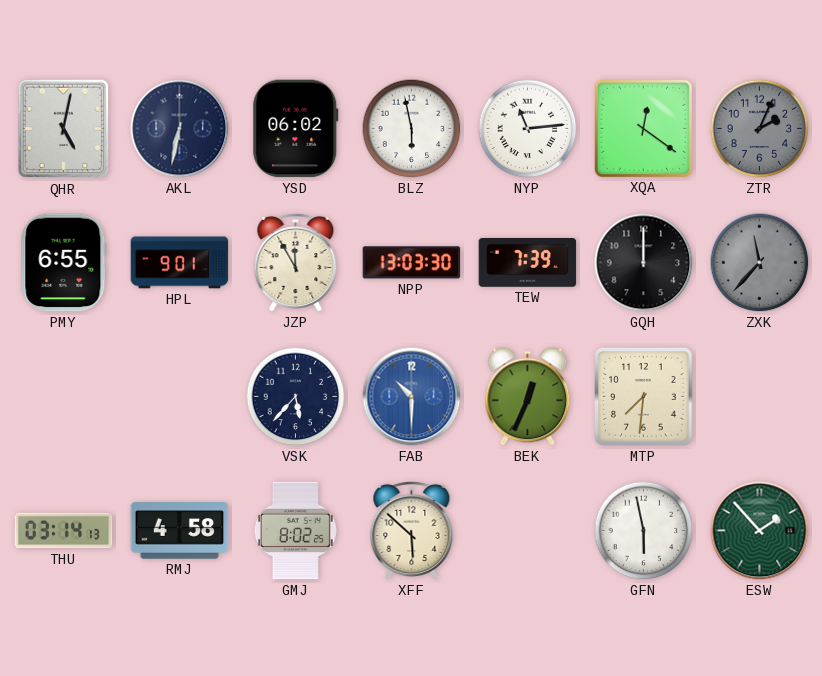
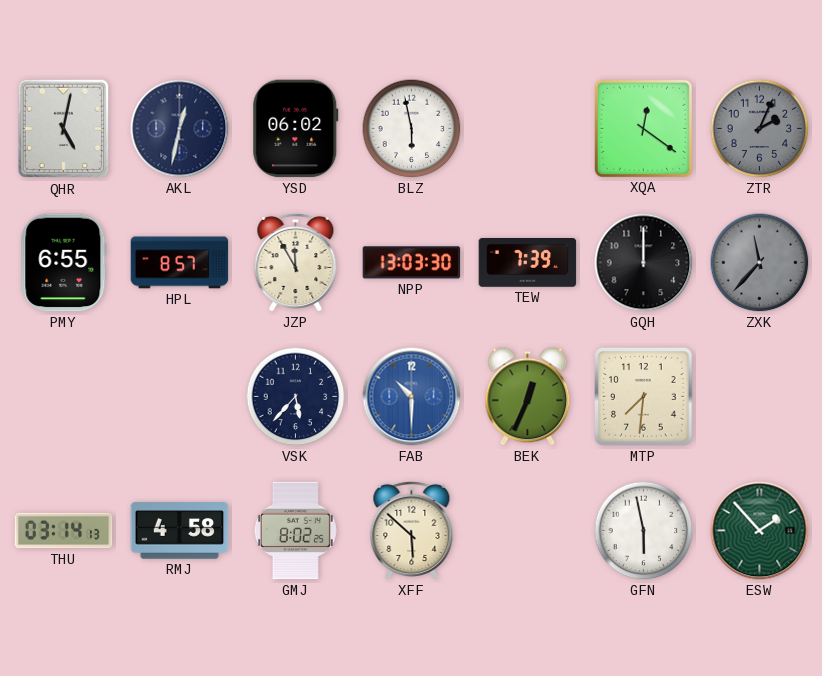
AKL: 6:32 -> 12:32 (180, 129)
NYP: 11:14 -> none (528, 129)
HPL: 9:01 -> 8:57 (180, 263)
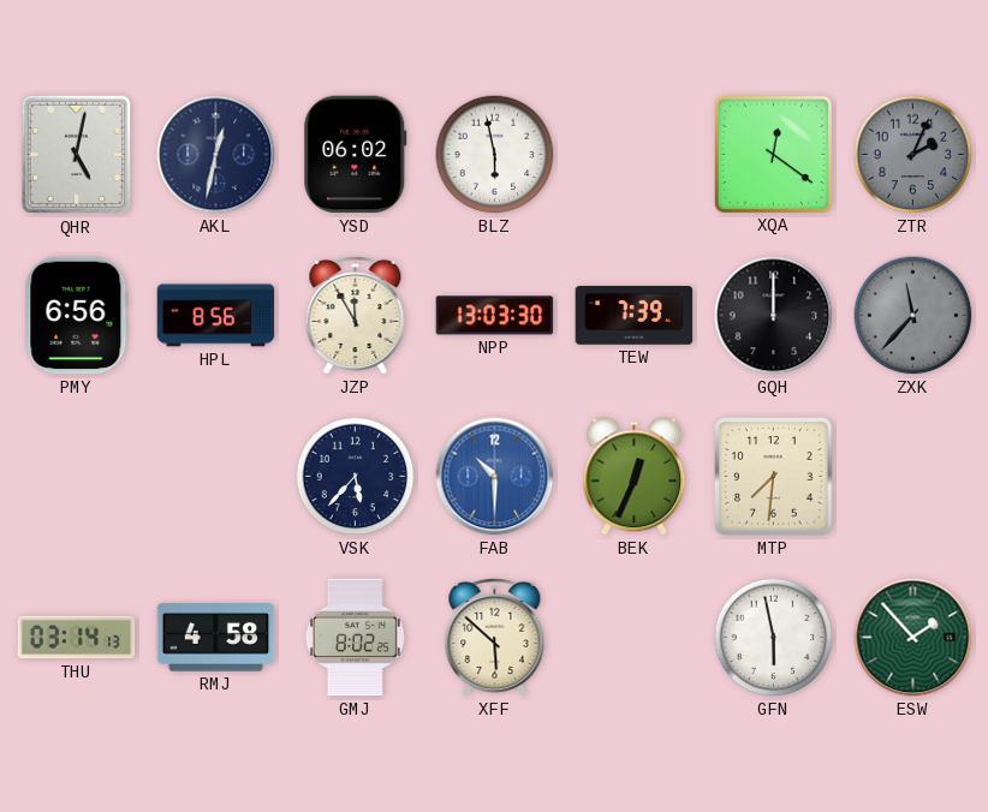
PMY: 6:55 -> 6:56 (77, 316)
HPL: 8:57 -> 8:56 (216, 316)
